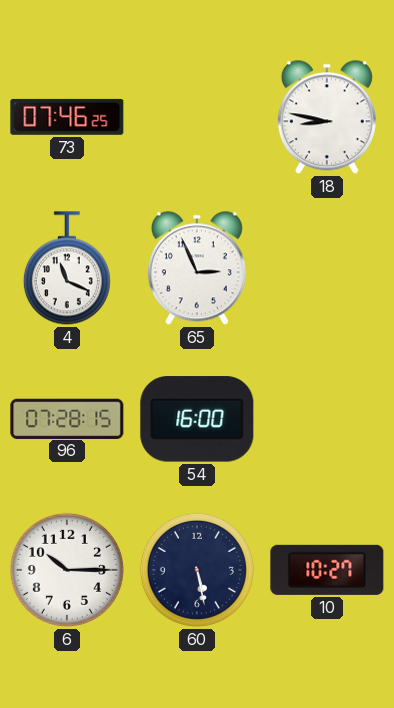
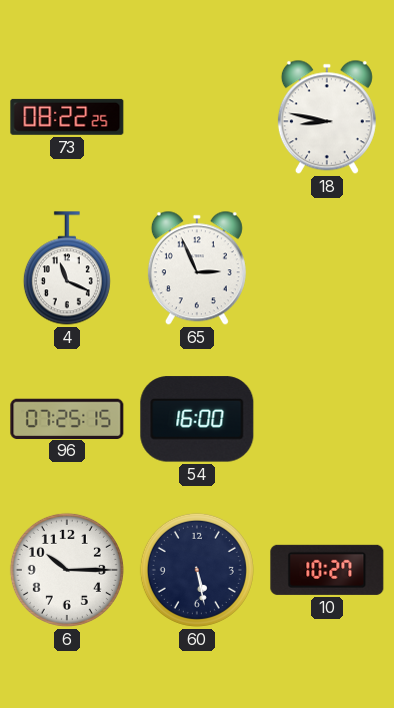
73: 07:46 -> 08:22 (67, 117)
96: 07:28 -> 07:25 (67, 418)
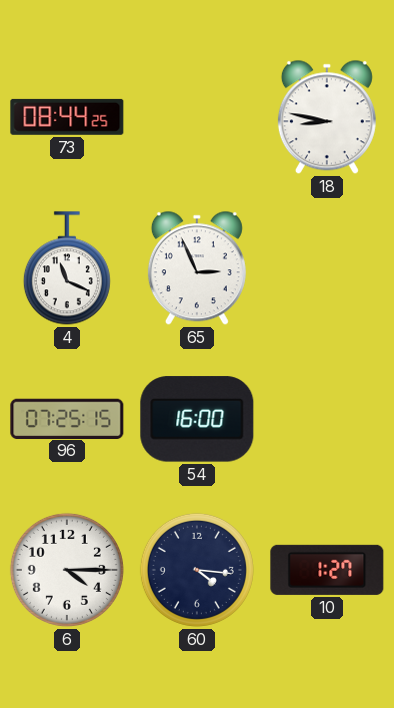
73: 08:22 -> 08:44 (67, 117)
6: 10:15 -> 4:15 (67, 570)
60: 5:28 -> 4:16 (197, 570)
10: 10:27 -> 1:27 (327, 570)
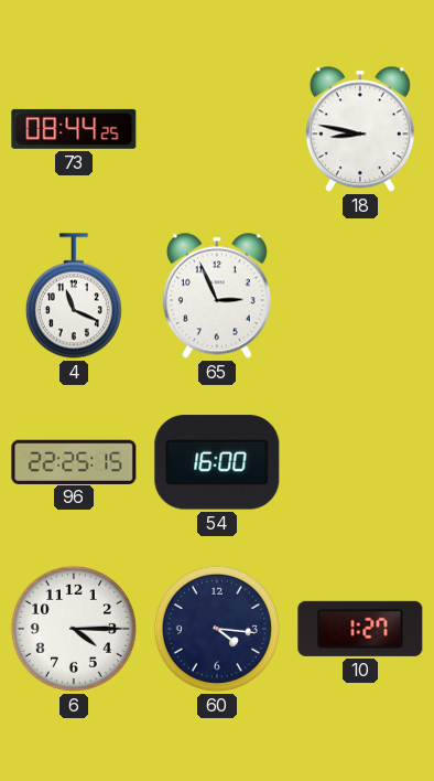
96: 07:25 -> 22:25 (74, 461)
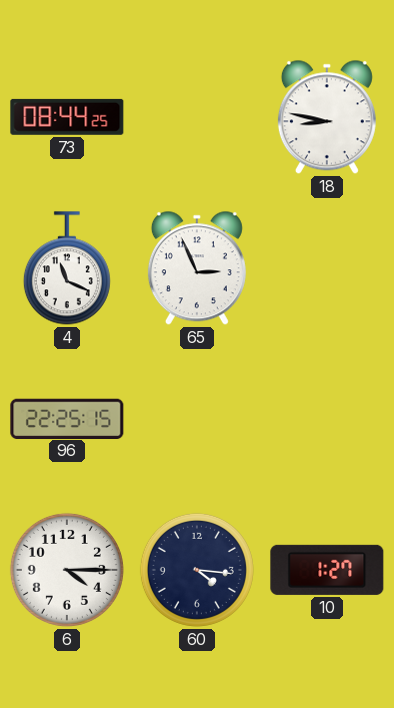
54: 16:00 -> none (217, 462)
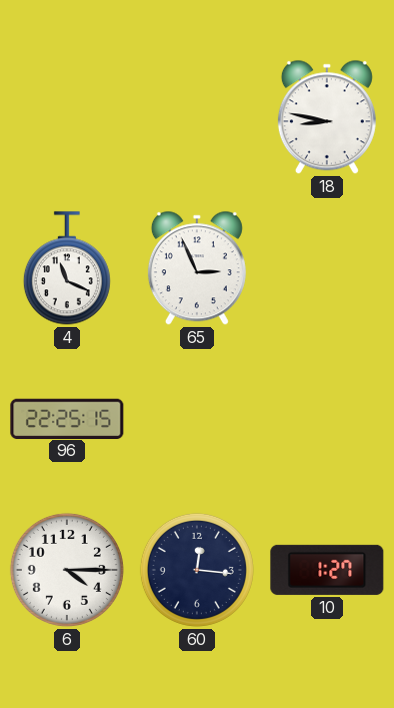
73: 08:44 -> none (67, 117)
60: 4:16 -> 12:16 (197, 570)
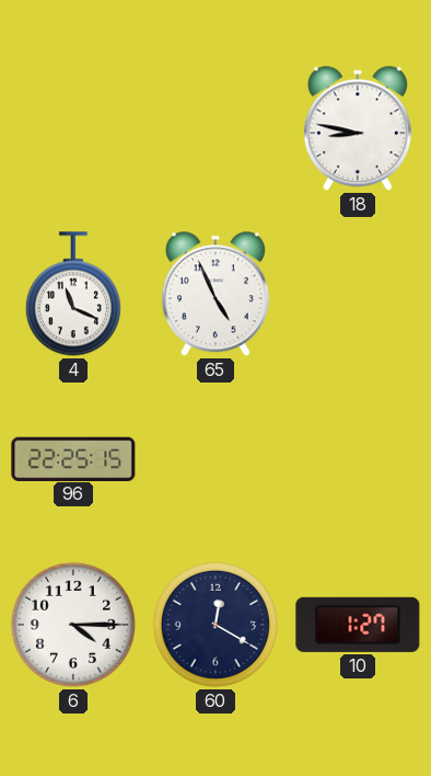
65: 2:56 -> 4:56 (215, 294)
60: 12:16 -> 12:20 (215, 625)
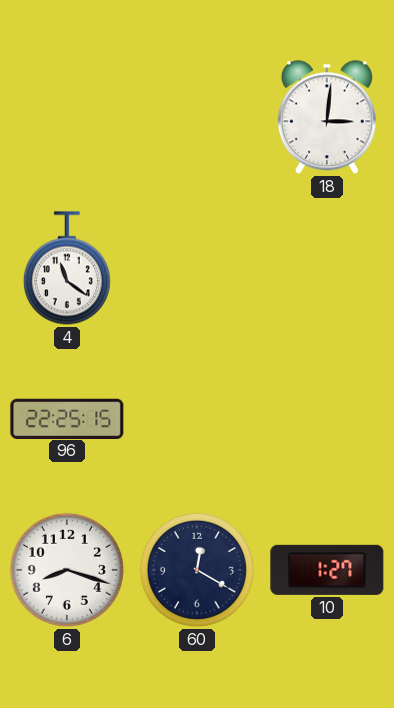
18: 8:47 -> 3:01 (327, 117)
4: 11:19 -> 11:21 (67, 268)
65: 4:56 -> none (215, 294)
6: 4:15 -> 8:18 (67, 570)
